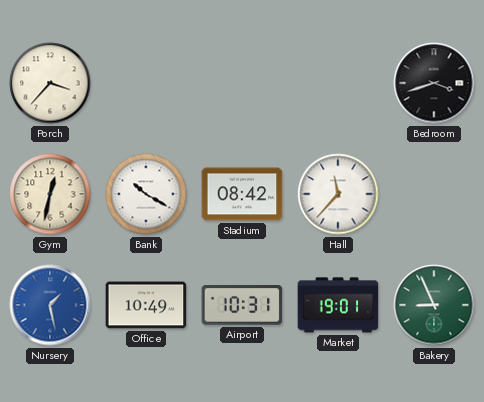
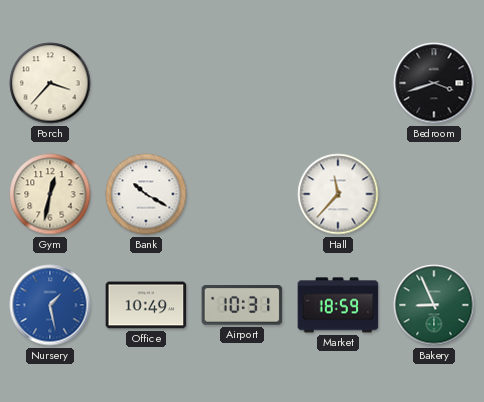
Stadium: 08:42 -> none (242, 194)
Market: 19:01 -> 18:59 (338, 305)
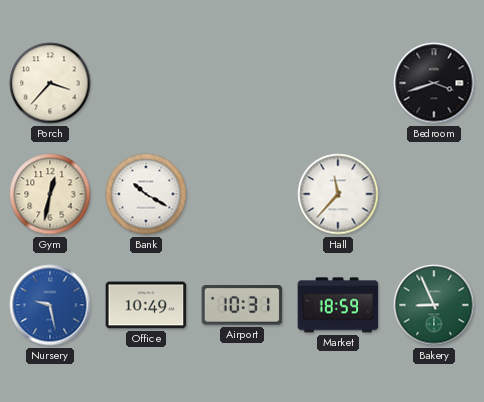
Nursery: 1:28 -> 9:28 (50, 305)
